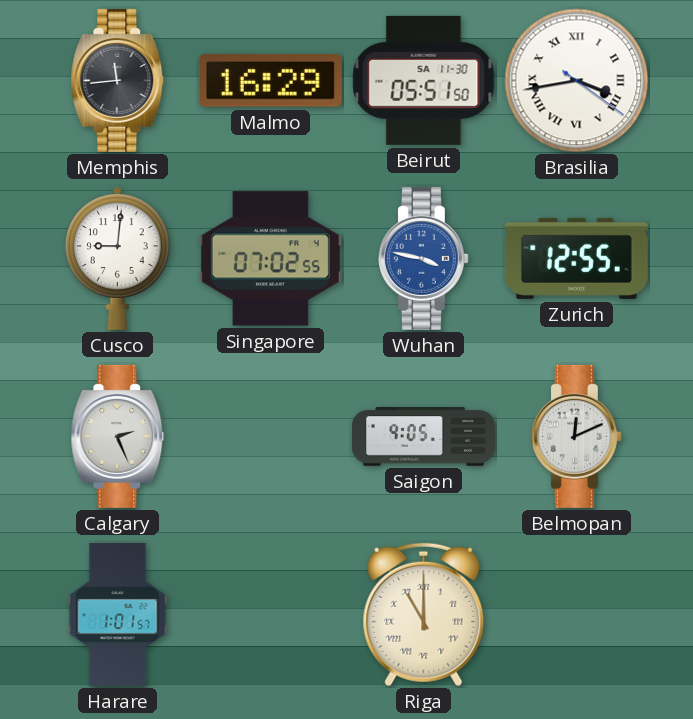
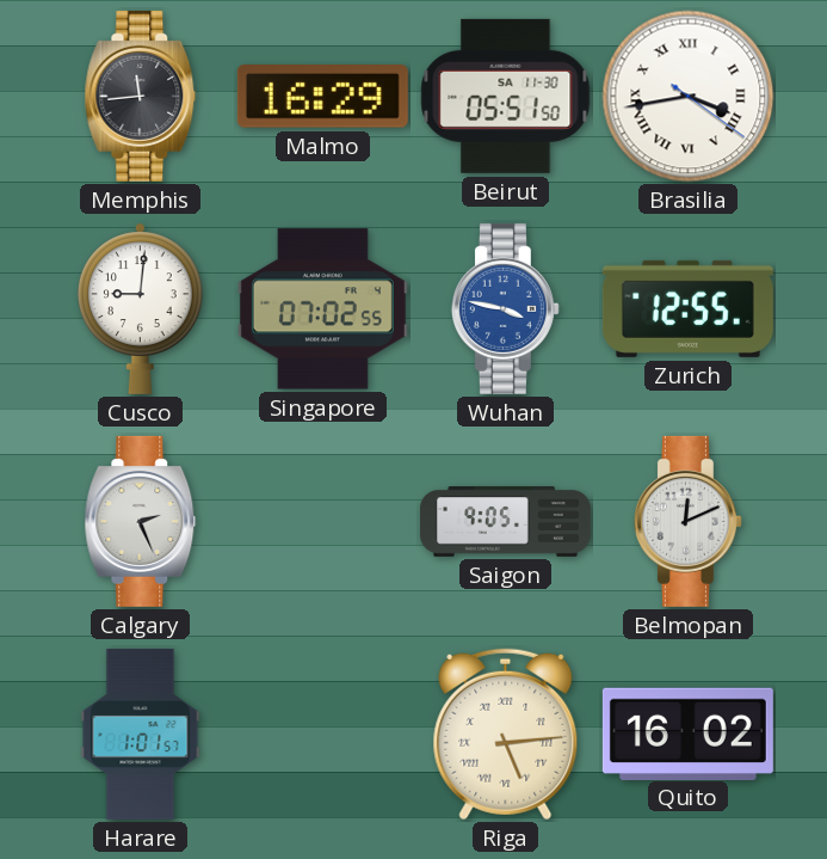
Riga: 11:00 -> 5:14 (506, 735)
Quito: none -> 16:02 (687, 734)
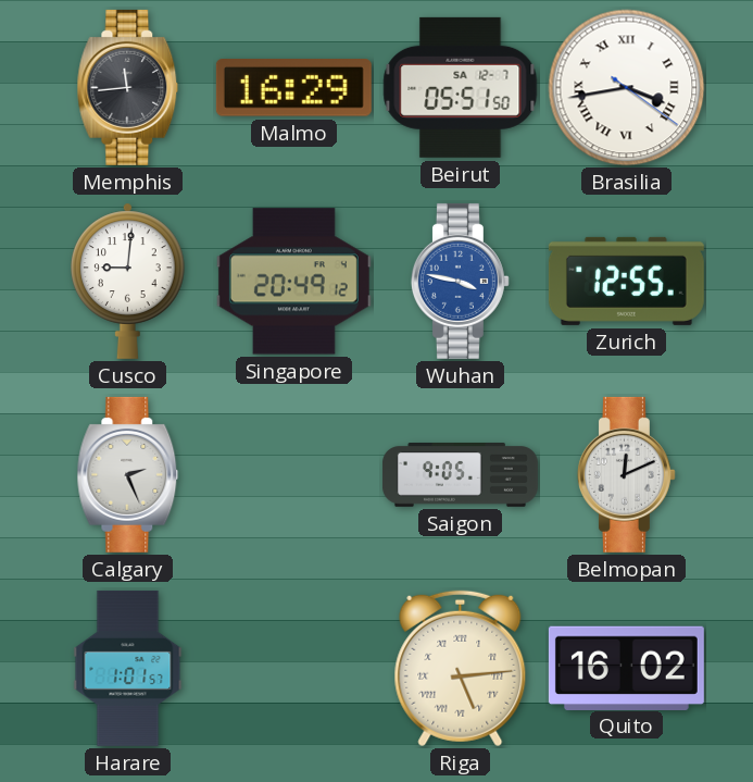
Beirut date: SA 11-30 -> SA 12-7 (461, 87)
Singapore: 07:02 -> 20:49 (293, 282)
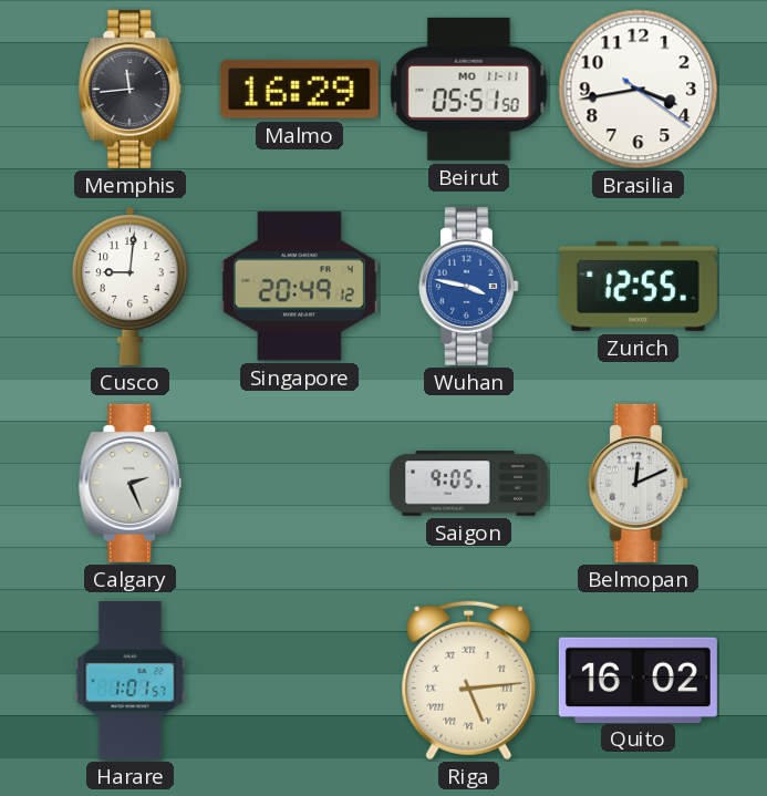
Beirut date: SA 12-7 -> MO 11-11 (469, 89)
Brasilia numerals: Roman -> Arabic (639, 90)
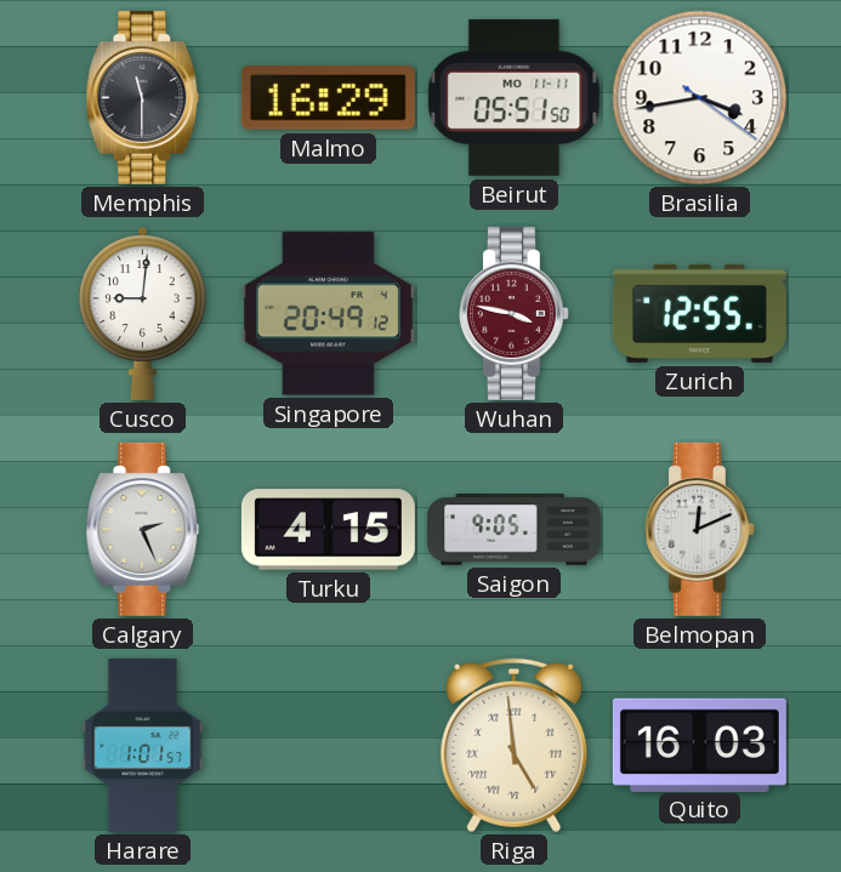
Memphis: 11:44 -> 11:30 (143, 97)
Wuhan dial: blue -> burgundy (513, 313)
Turku: none -> 4:15 (328, 530)
Riga: 5:14 -> 4:59 (515, 746)
Quito: 16:02 -> 16:03 (699, 745)
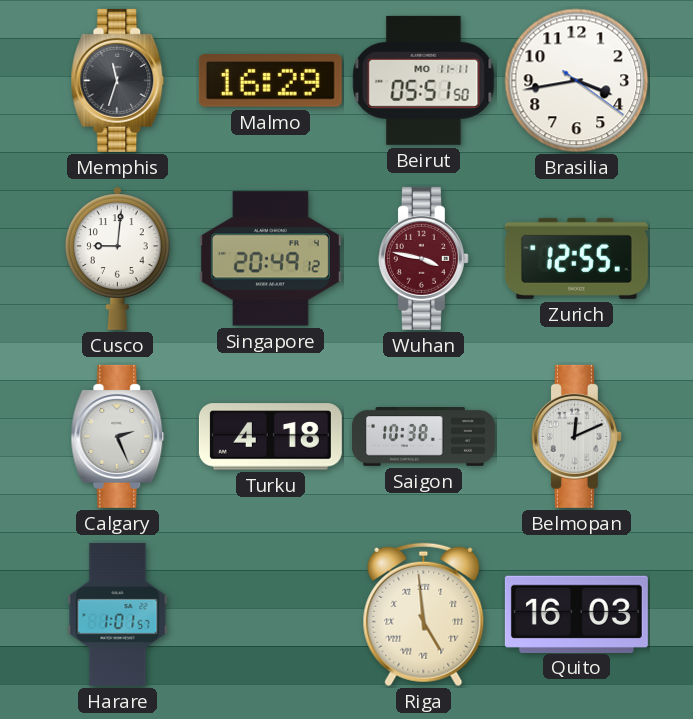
Memphis: 11:30 -> 11:33 (118, 80)
Turku: 4:15 -> 4:18 (270, 437)
Saigon: 9:05 -> 10:38 (423, 437)
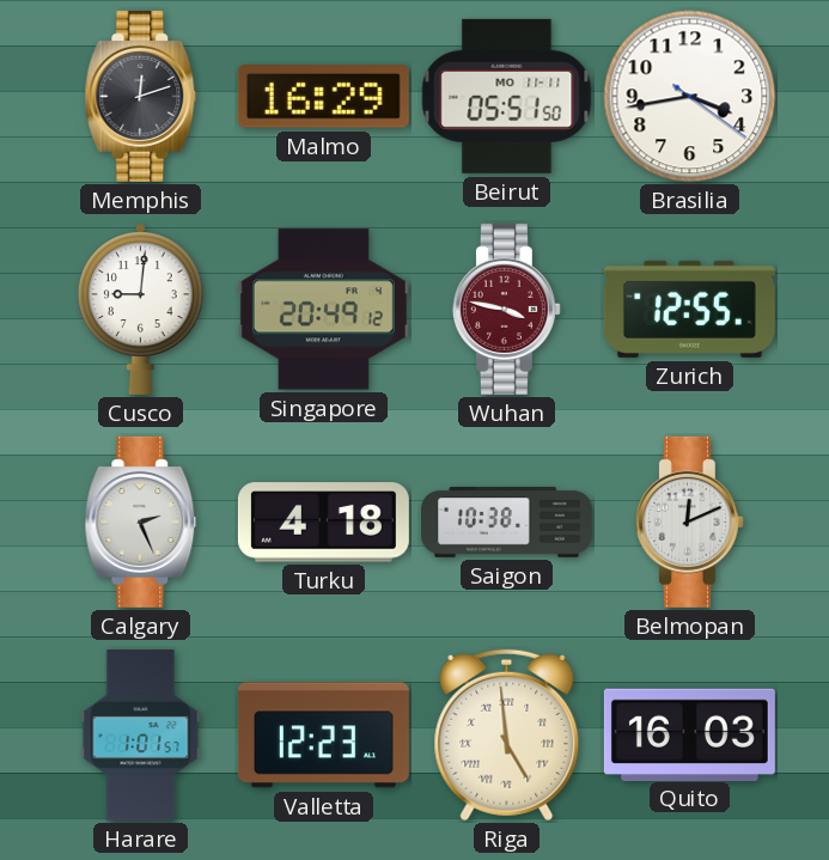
Memphis: 11:33 -> 12:12 (141, 96)
Valletta: none -> 12:23 (323, 736)
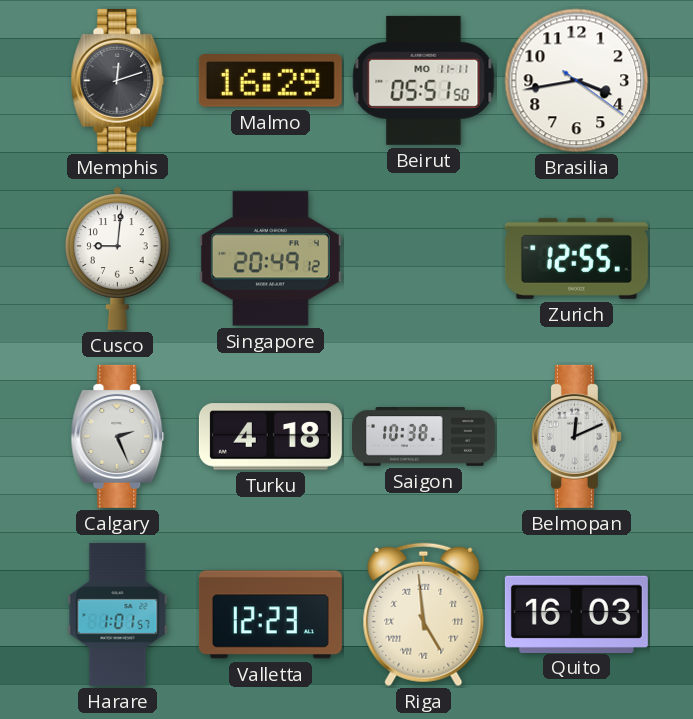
Wuhan: 3:47 -> none (506, 309)
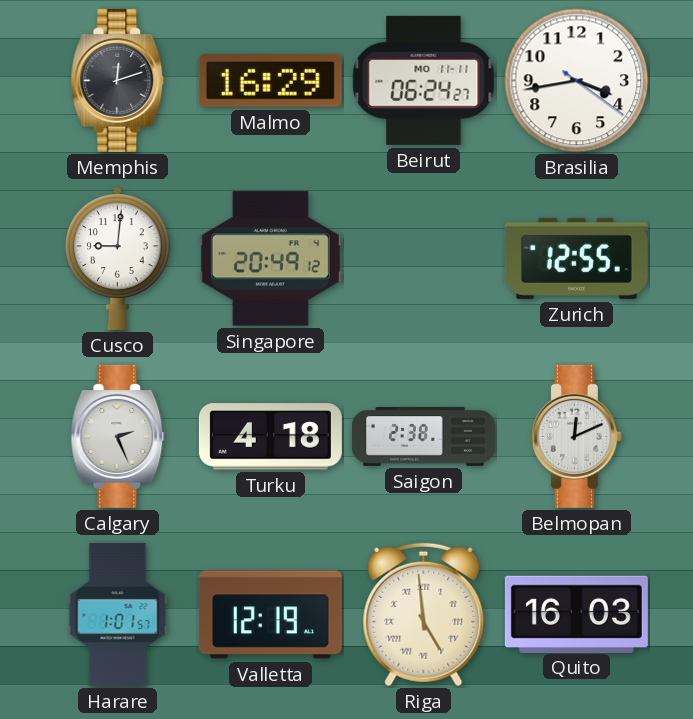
Beirut: 05:51 -> 06:24 (424, 80)
Saigon: 10:38 -> 2:38 (423, 437)
Valletta: 12:23 -> 12:19 (270, 615)
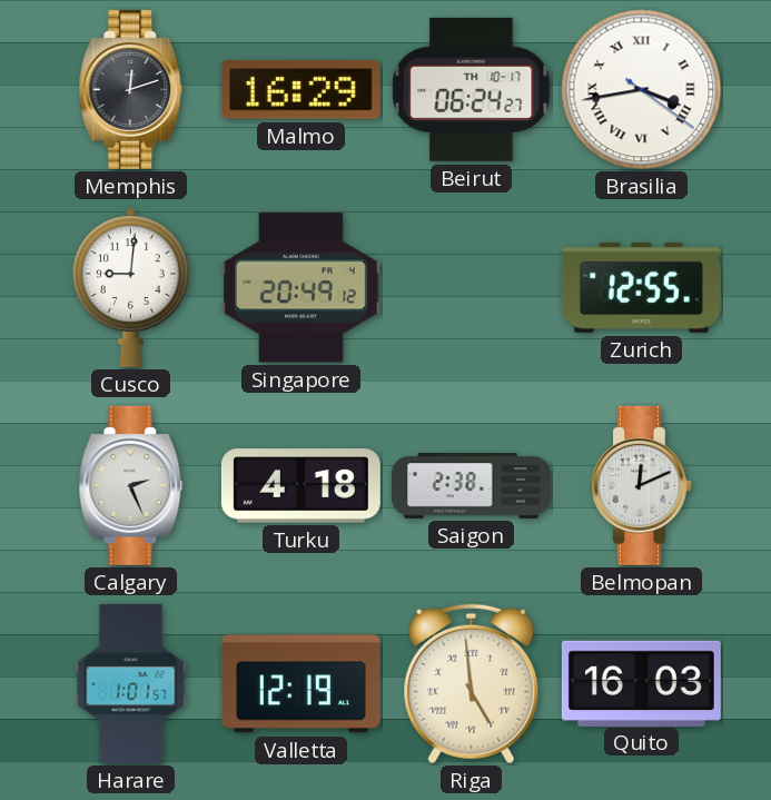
Beirut date: MO 11-11 -> TH 10-17 (472, 89)
Brasilia numerals: Arabic -> Roman (642, 90)
